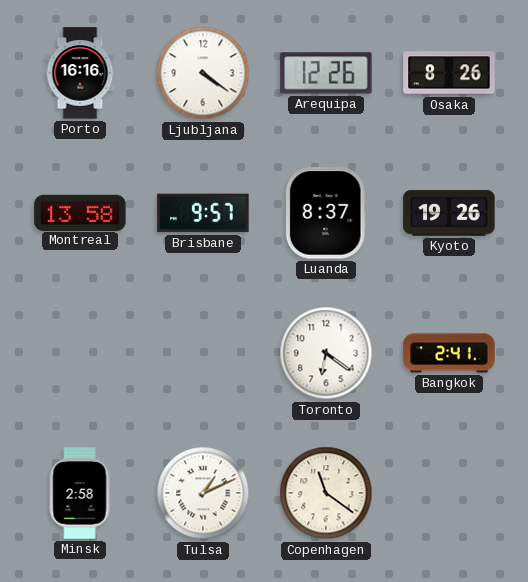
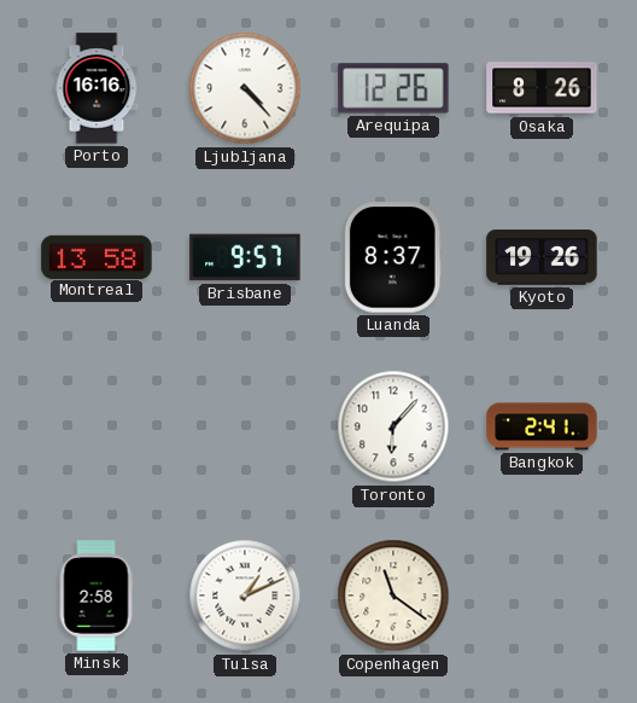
Ljubljana: 4:21 -> 4:23 (245, 88)
Toronto: 6:21 -> 6:07 (393, 426)
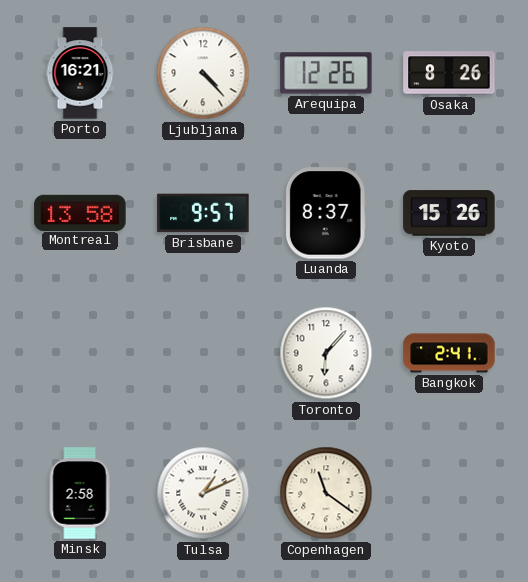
Porto: 16:16 -> 16:21 (80, 73)
Kyoto: 19:26 -> 15:26 (449, 213)
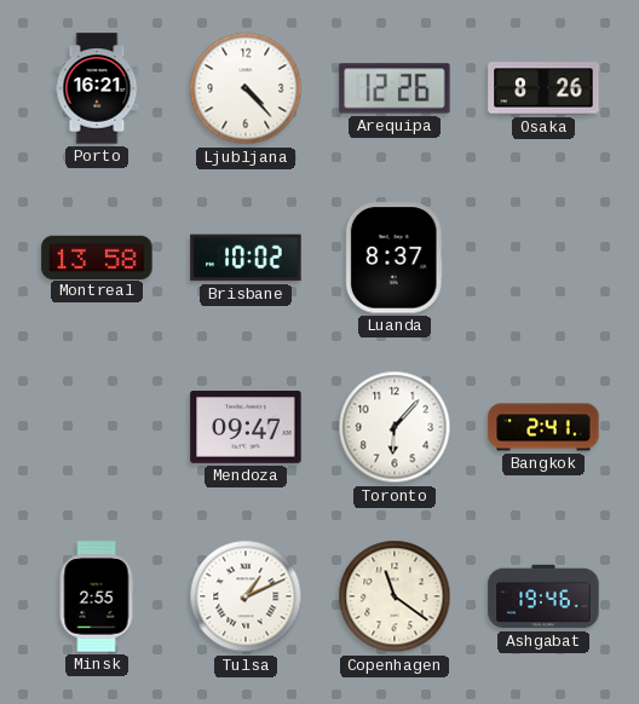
Brisbane: 9:57 -> 10:02 (246, 258)
Kyoto: 15:26 -> none (449, 213)
Mendoza: none -> 09:47 (246, 428)
Minsk: 2:58 -> 2:55 (97, 596)
Ashgabat: none -> 19:46 (543, 596)
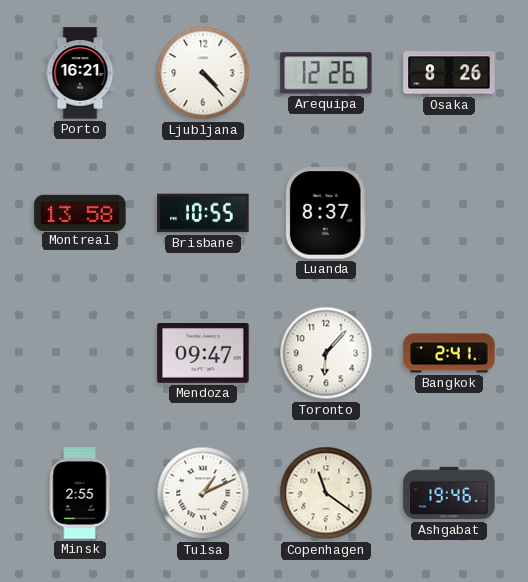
Brisbane: 10:02 -> 10:55 (203, 213)
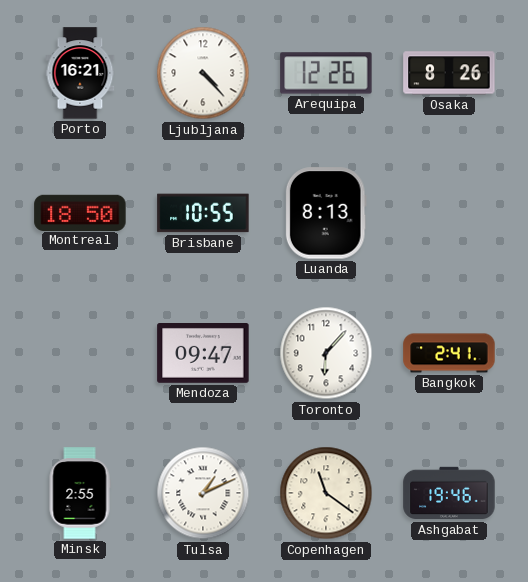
Montreal: 13:58 -> 18:50 (80, 212)
Luanda: 8:37 -> 8:13 (326, 213)
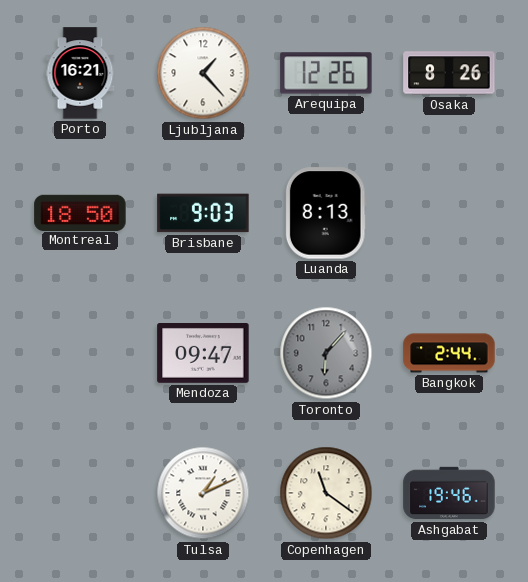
Ljubljana: 4:23 -> 1:23 (203, 73)
Brisbane: 10:55 -> 9:03 (203, 213)
Toronto dial: white -> grey (326, 353)
Bangkok: 2:41 -> 2:44 (449, 353)
Minsk: 2:55 -> none (80, 493)
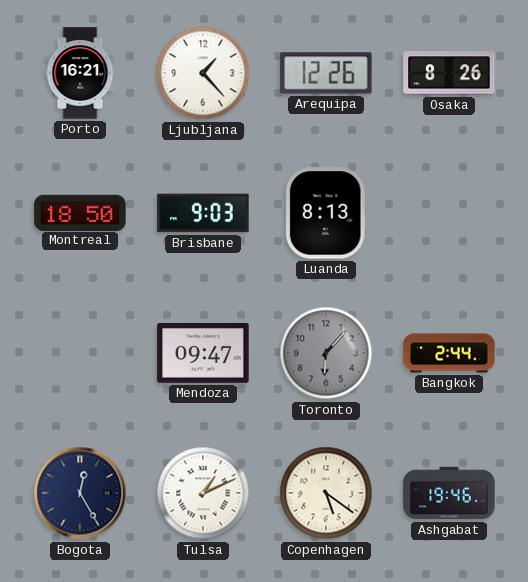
Bogota: none -> 12:25 (80, 493)
Copenhagen: 11:21 -> 5:21 (326, 493)
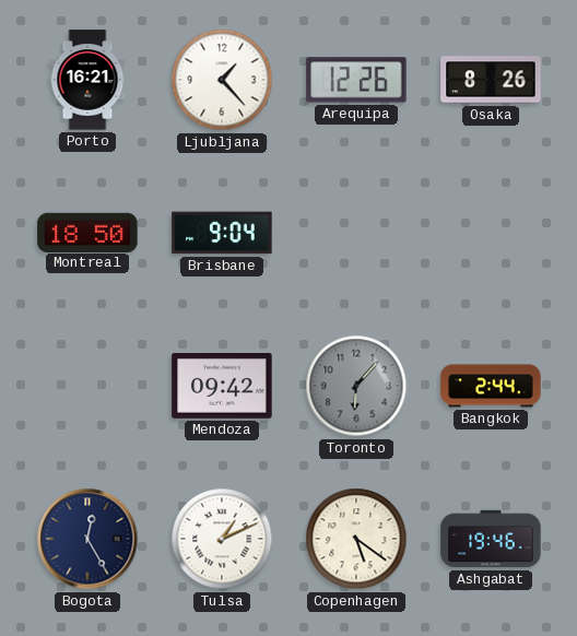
Brisbane: 9:03 -> 9:04 (222, 233)
Luanda: 8:13 -> none (326, 213)
Mendoza: 09:47 -> 09:42 (222, 387)
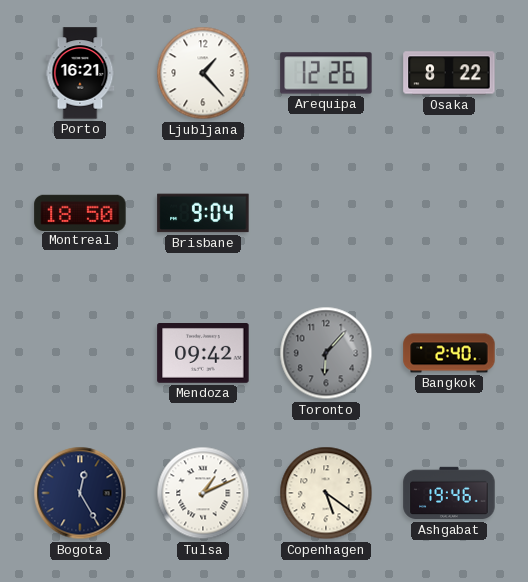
Osaka: 8:26 -> 8:22 (449, 73)
Bangkok: 2:44 -> 2:40 (449, 353)
